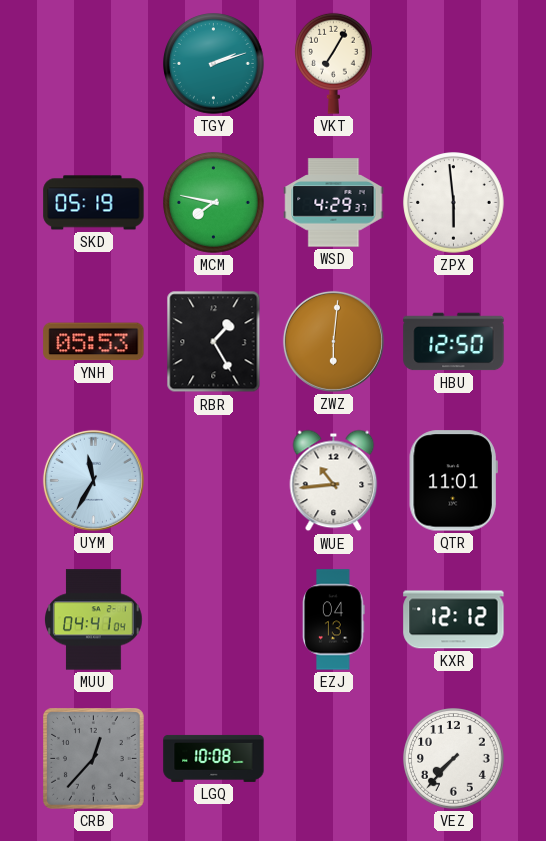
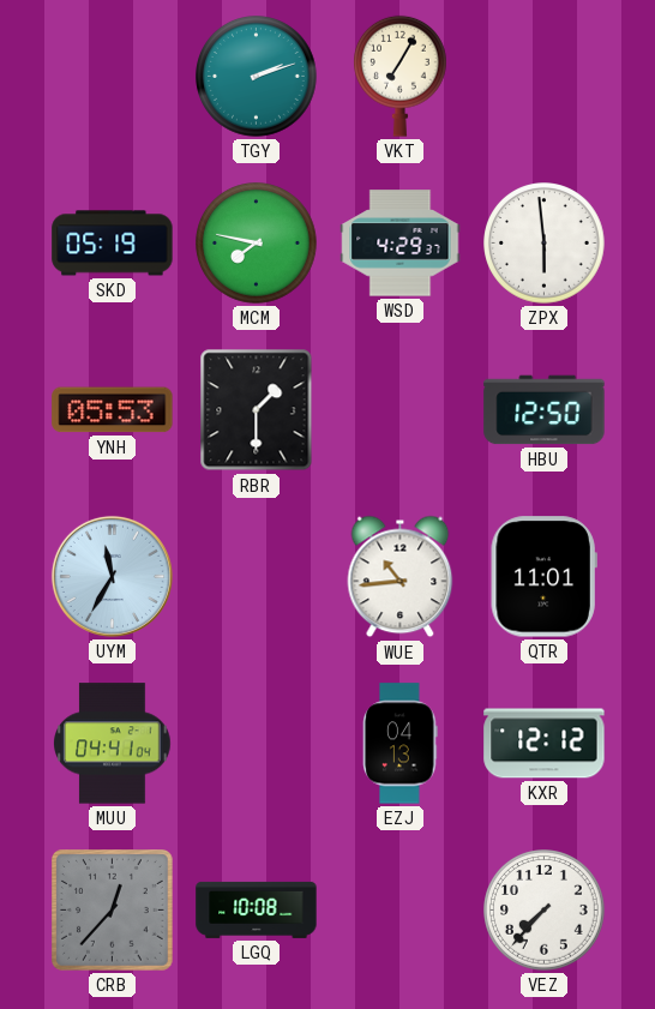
RBR: 1:25 -> 1:30 (257, 410)
ZWZ: 6:01 -> none (333, 341)
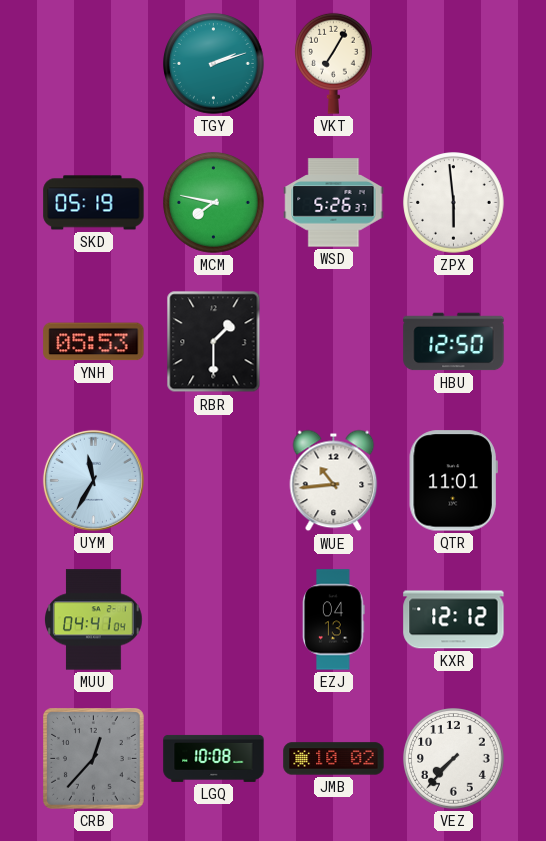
WSD: 4:29 -> 5:26 (334, 203)
JMB: none -> 10:02 (334, 759)
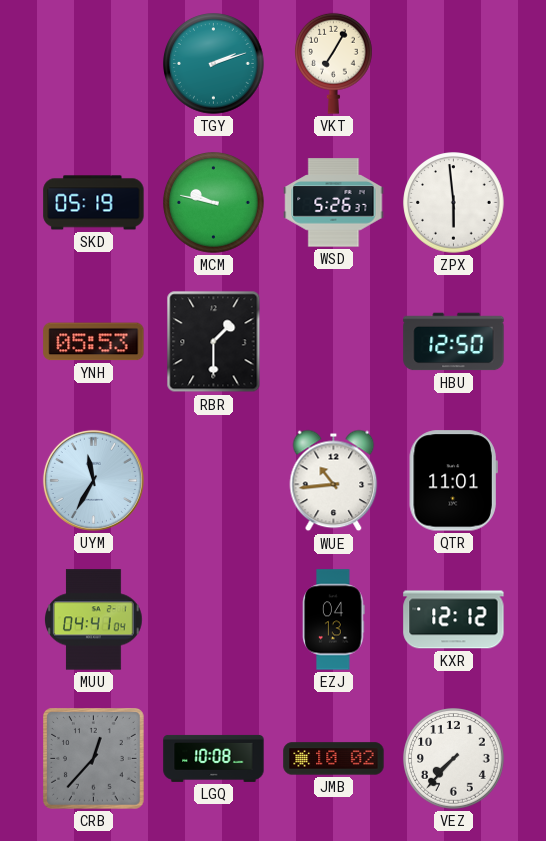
MCM: 7:47 -> 9:47 (214, 203)
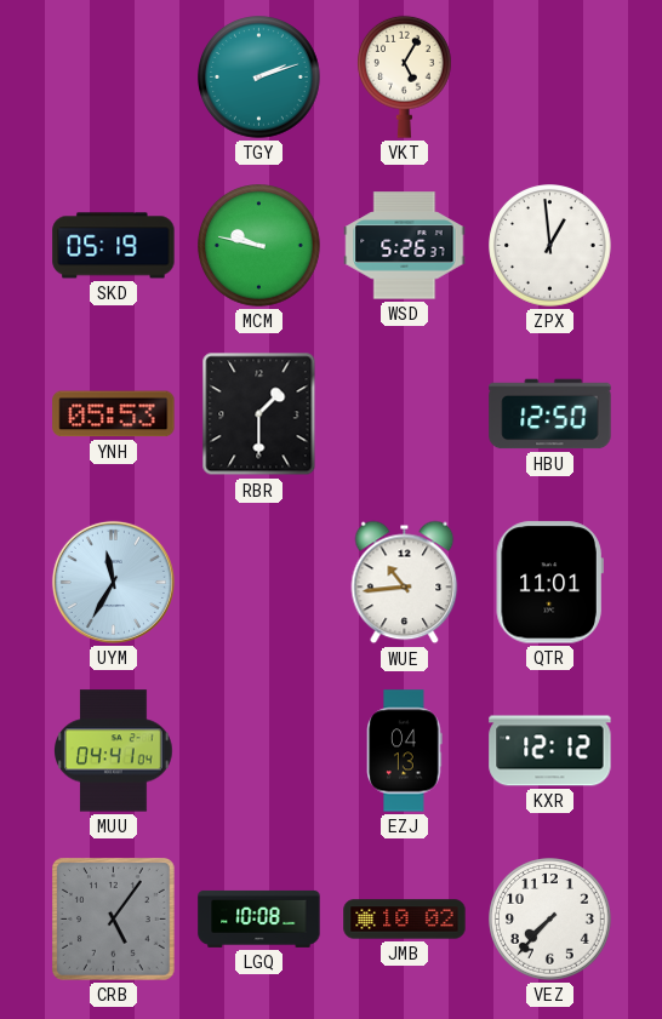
VKT: 7:05 -> 5:05 (405, 76)
ZPX: 5:59 -> 12:59 (550, 246)
CRB: 12:37 -> 5:06 (114, 920)
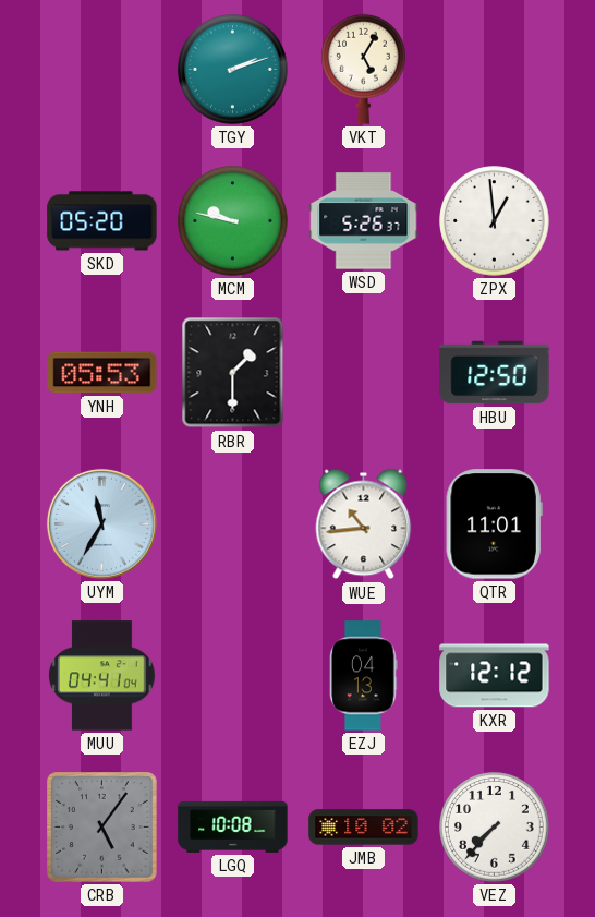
SKD: 05:19 -> 05:20 (102, 221)
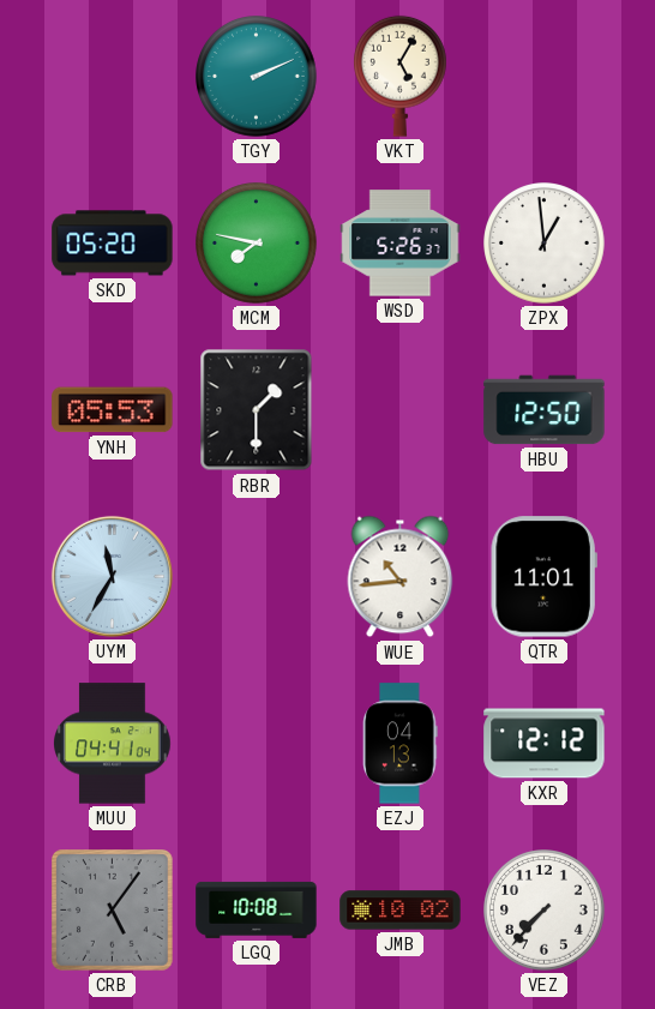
TGY: 2:12 -> 2:11 (257, 77)
MCM: 9:47 -> 7:47 (257, 244)
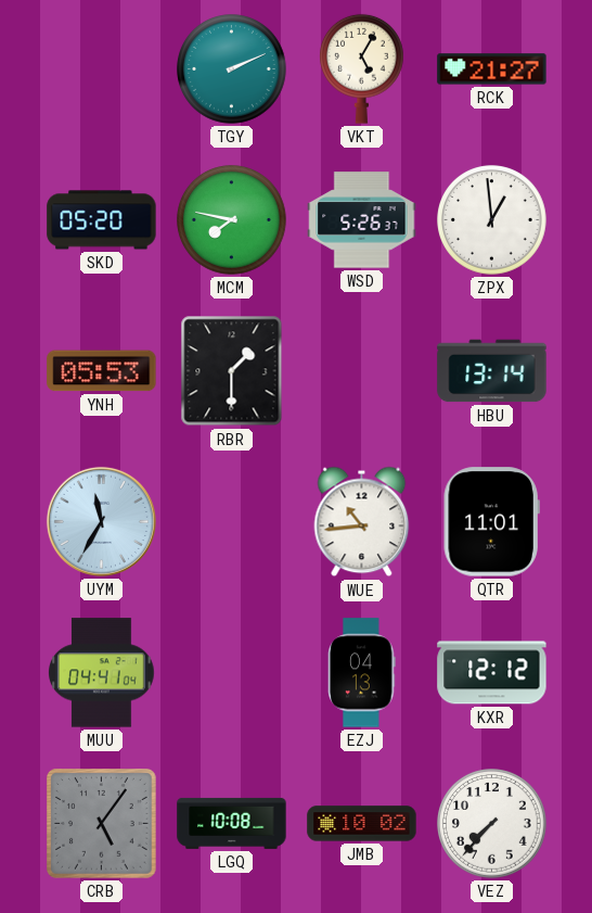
RCK: none -> 21:27 (492, 69)
HBU: 12:50 -> 13:14 (492, 371)
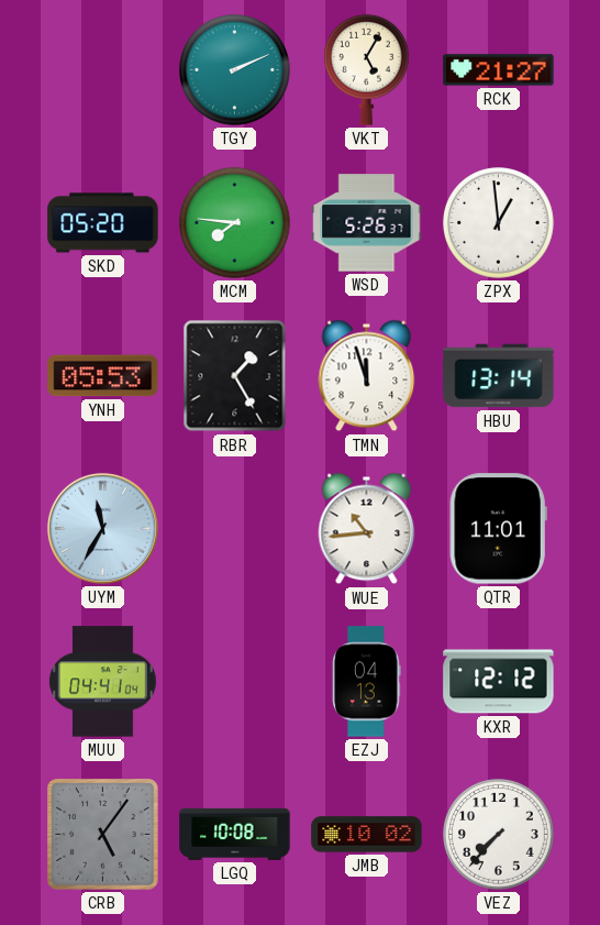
MCM: 7:47 -> 7:46 (235, 223)
RBR: 1:30 -> 1:25 (235, 376)
TMN: none -> 11:57 (367, 376)
